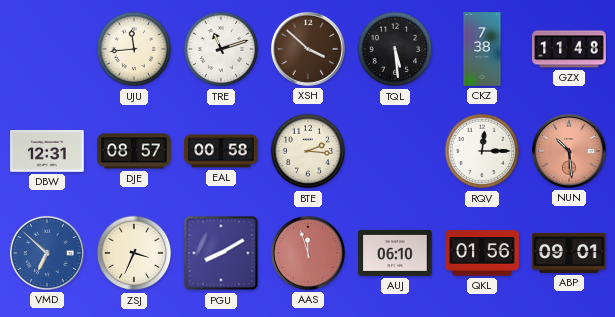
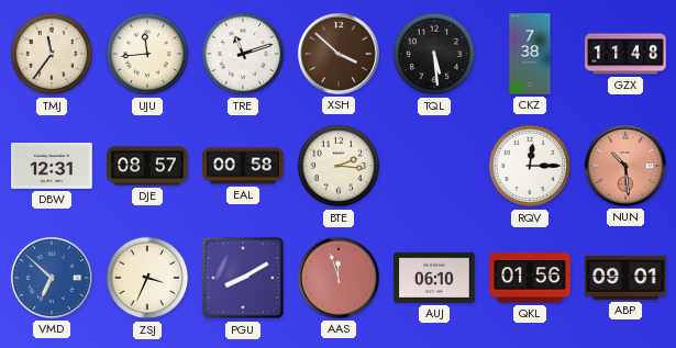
TMJ: none -> 11:36 (52, 54)
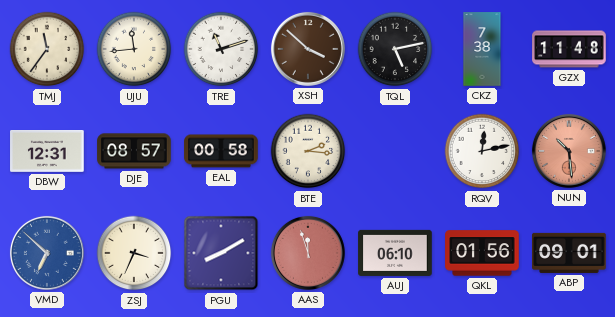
TQL: 5:29 -> 5:13 (395, 49)
RQV: 12:15 -> 12:13 (482, 151)
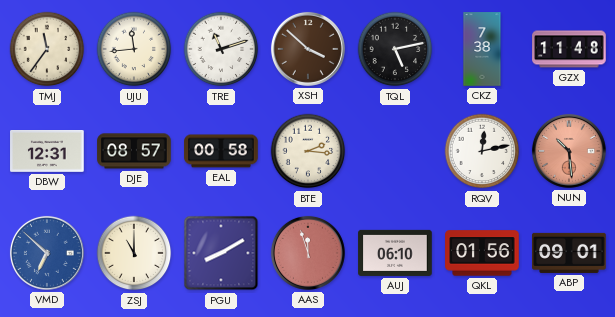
ZSJ: 3:34 -> 11:00 (134, 253)
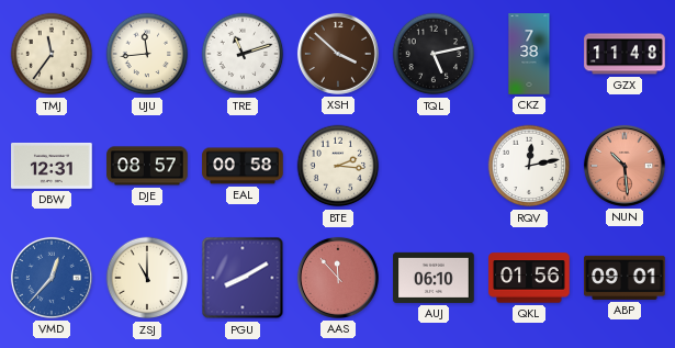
VMD: 6:52 -> 12:37 (52, 278)
AAS: 11:57 -> 11:53 (338, 278)
